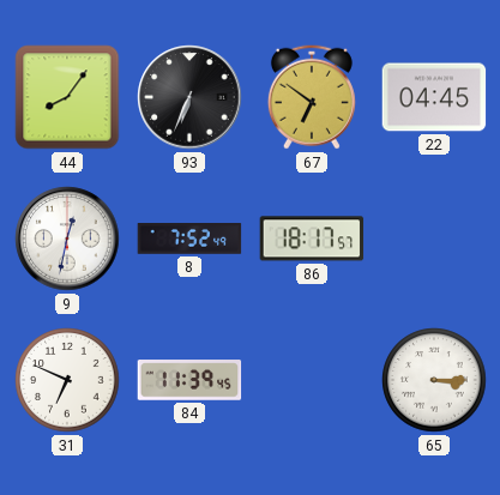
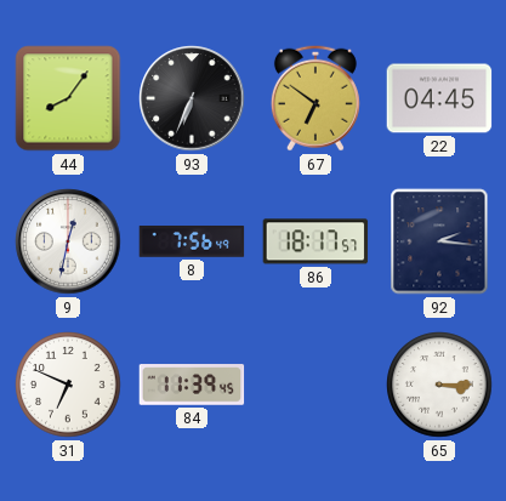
8: 7:52 -> 7:56 (192, 241)
92: none -> 2:16 (439, 241)
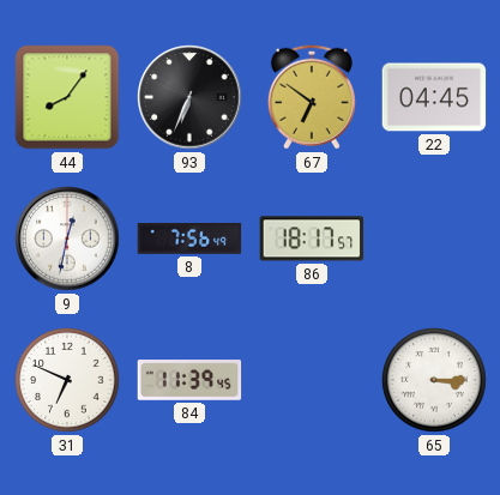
92: 2:16 -> none (439, 241)
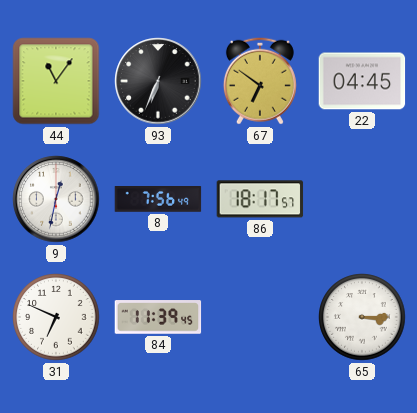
44: 8:06 -> 11:06 (56, 81)
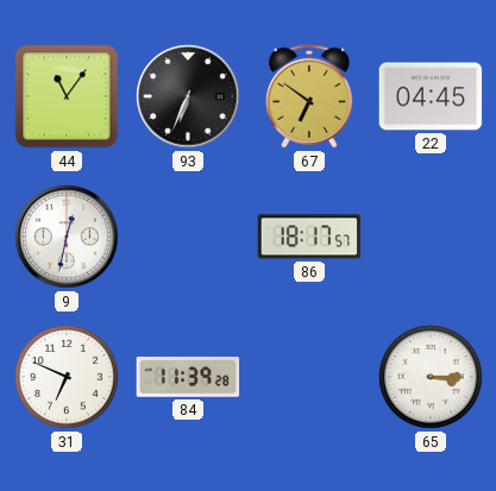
8: 7:56 -> none (158, 199)
84: 11:39:45 -> 11:39:28 (188, 377)
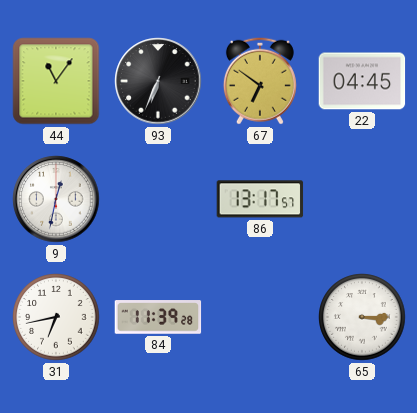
86: 18:17 -> 13:17 (260, 199)
31: 6:49 -> 6:43 (56, 317)
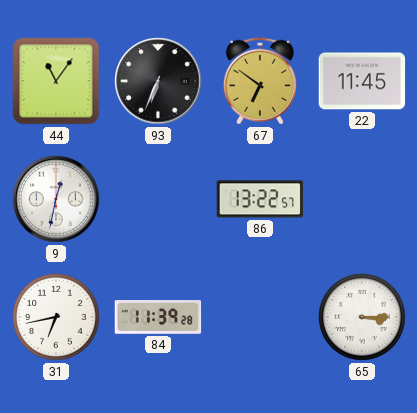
22: 04:45 -> 11:45 (362, 81)
86: 13:17 -> 13:22 (260, 199)
